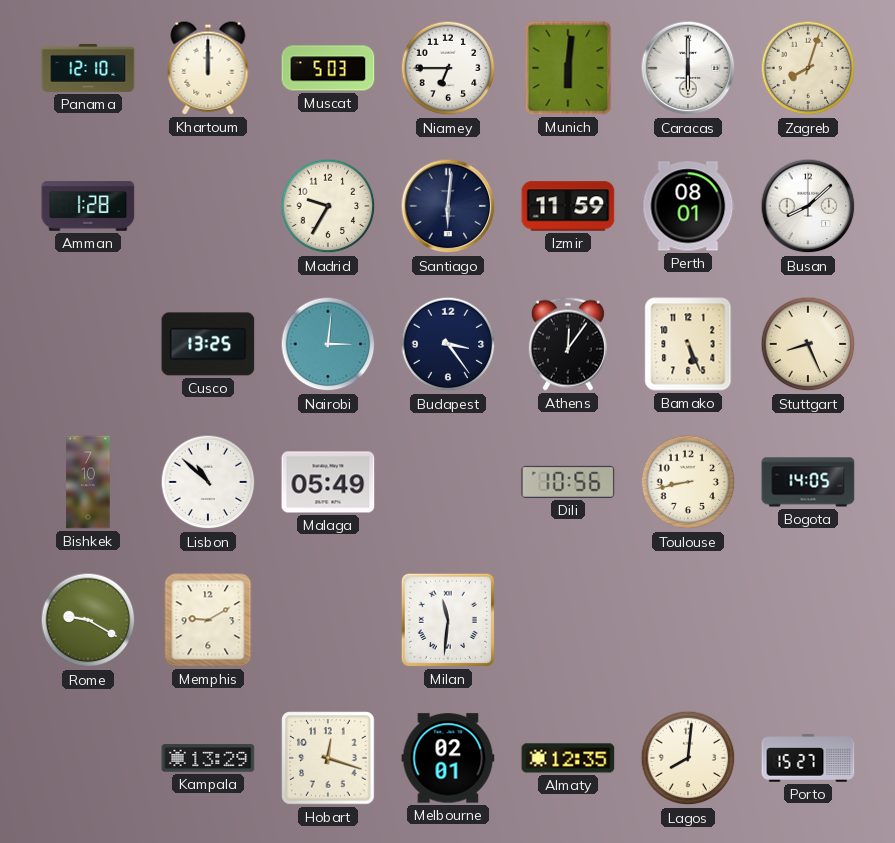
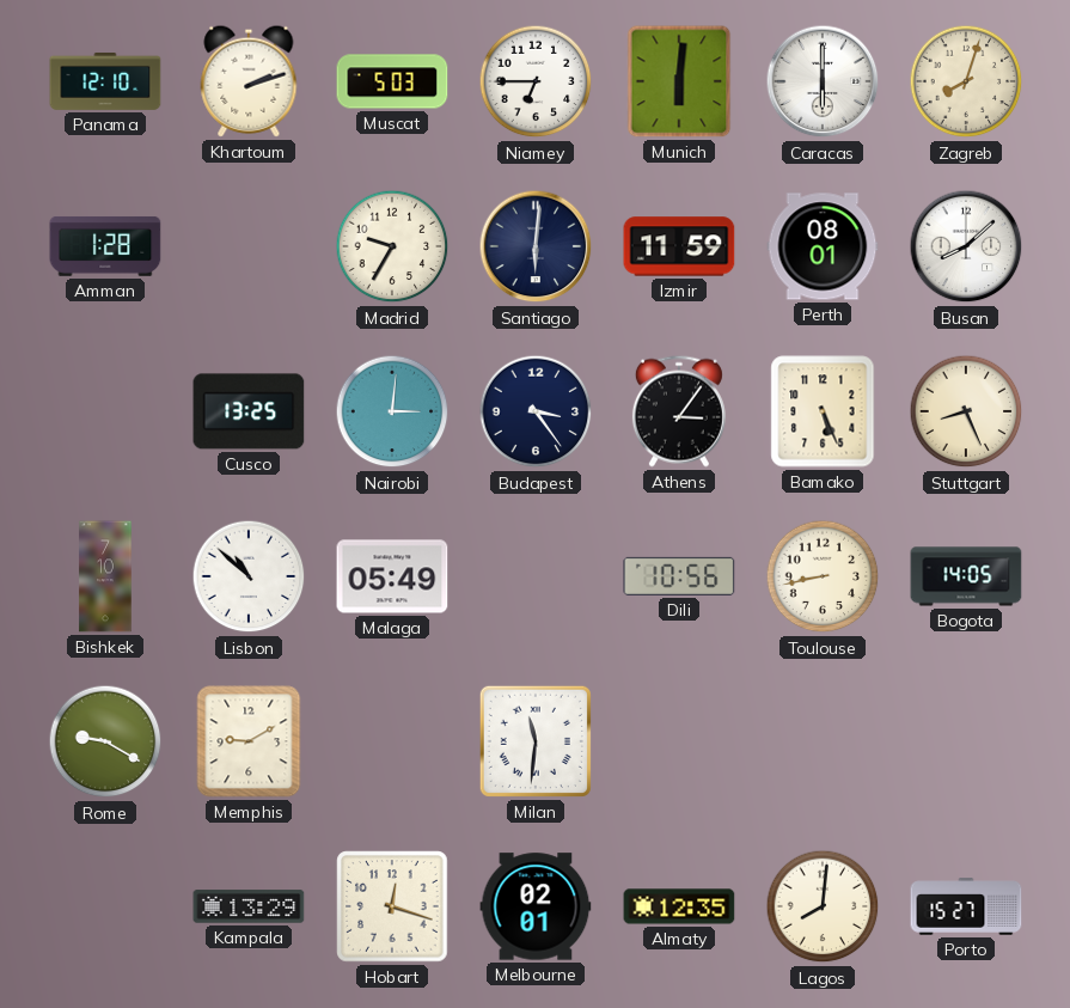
Khartoum: 12:00 -> 2:12 (249, 81)
Athens: 12:06 -> 3:06 (679, 411)
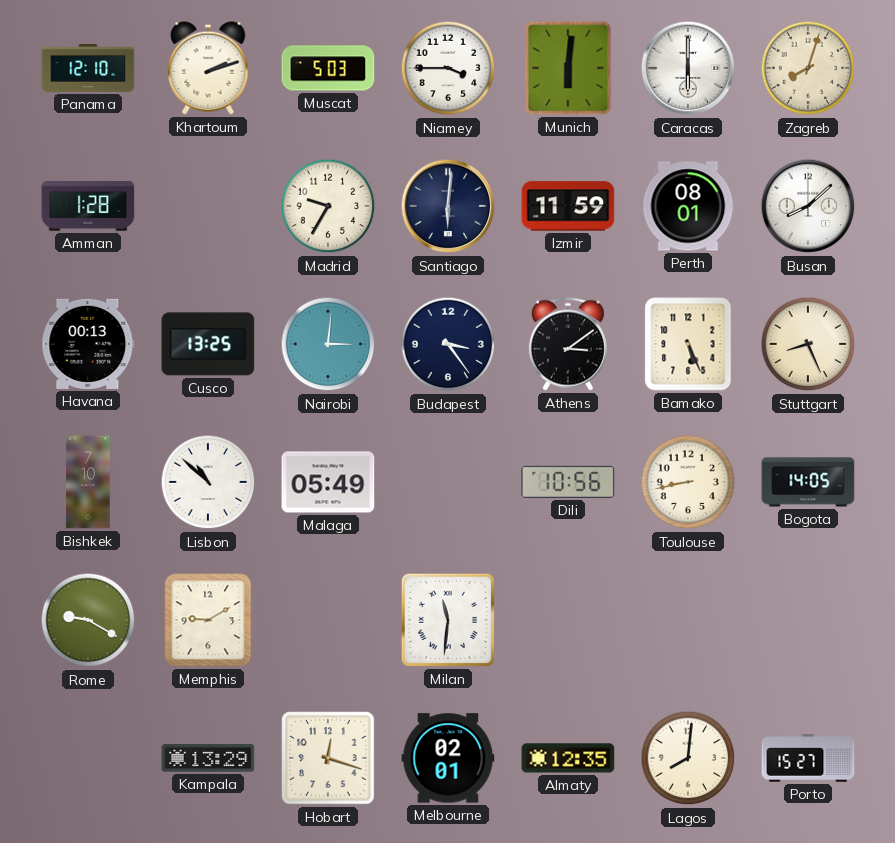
Niamey: 6:45 -> 3:45 (448, 68)
Havana: none -> 00:13 (88, 344)
Athens: 3:06 -> 3:09 (568, 344)
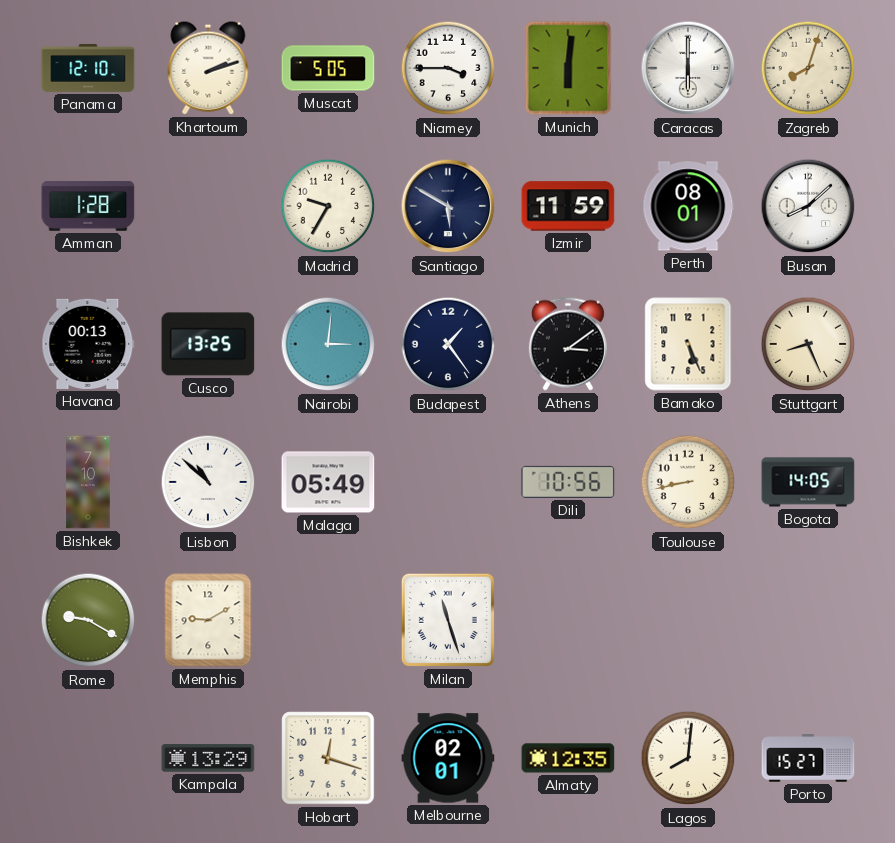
Muscat: 5:03 -> 5:05 (328, 68)
Santiago: 6:01 -> 5:50 (448, 206)
Budapest: 3:24 -> 1:24 (448, 344)
Milan: 11:31 -> 11:27 (448, 620)
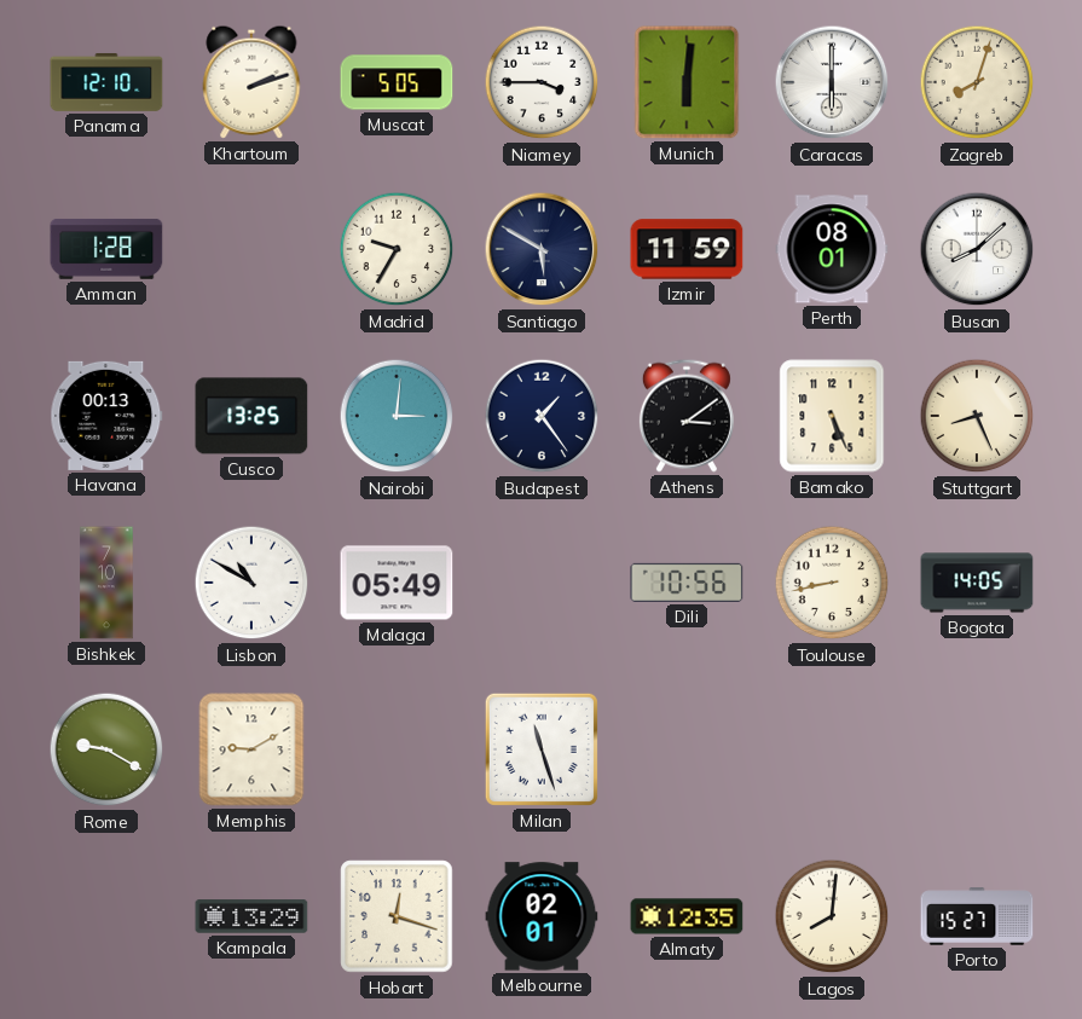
Lisbon: 10:52 -> 10:50 (251, 583)
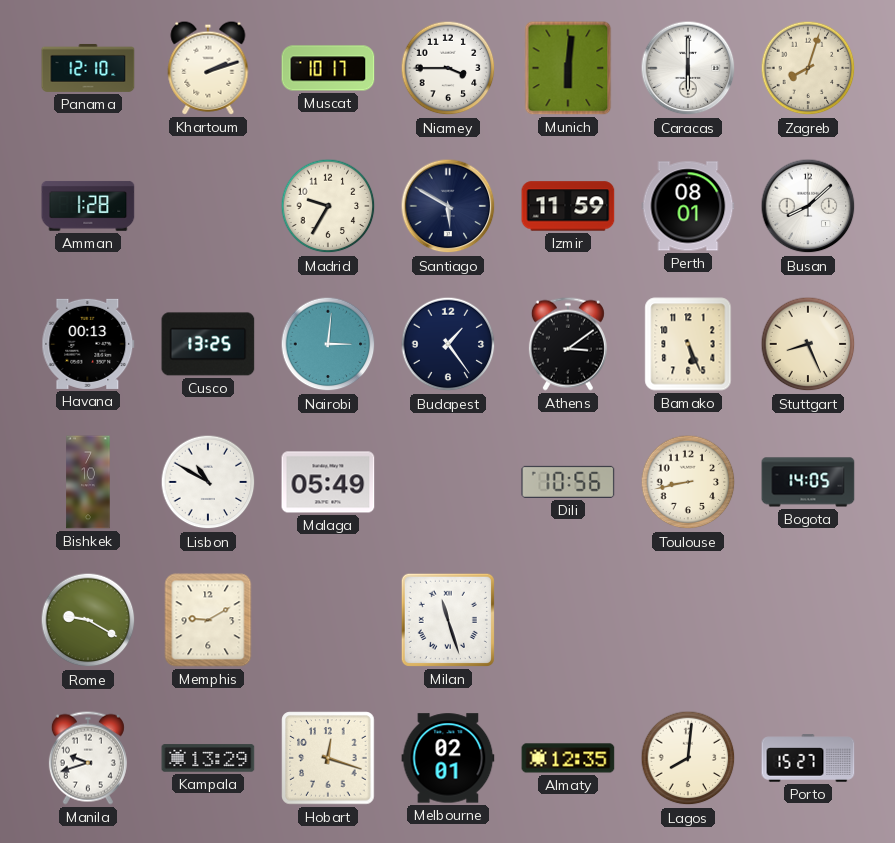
Muscat: 5:05 -> 10:17 (328, 68)
Manila: none -> 9:42 (88, 758)
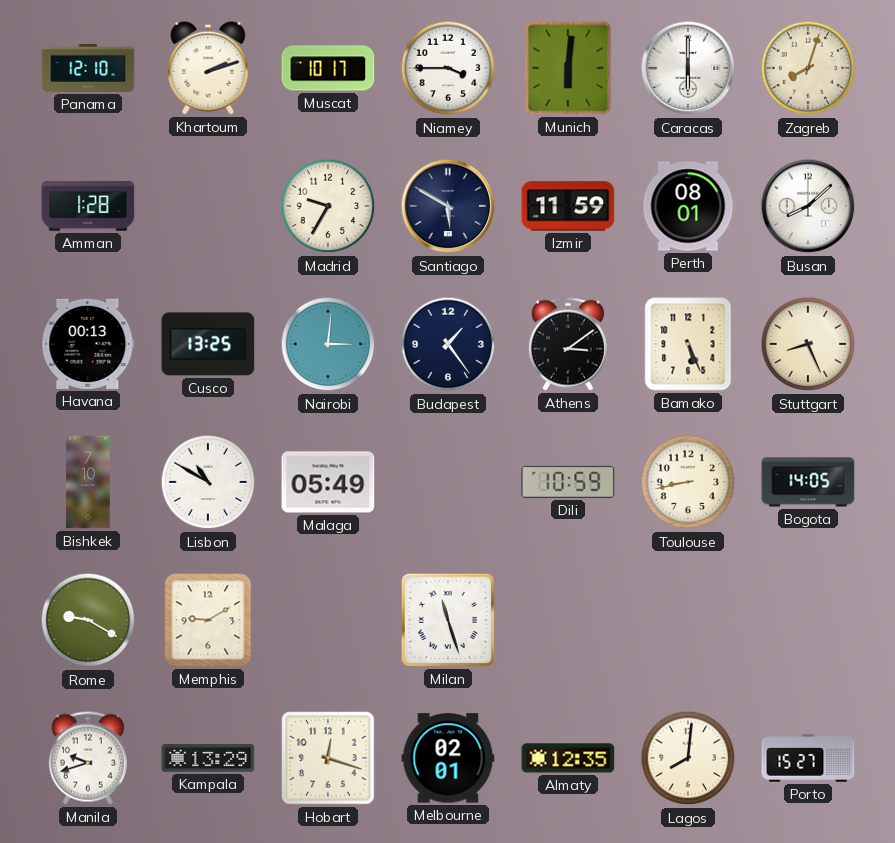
Dili: 10:56 -> 10:59 (568, 482)
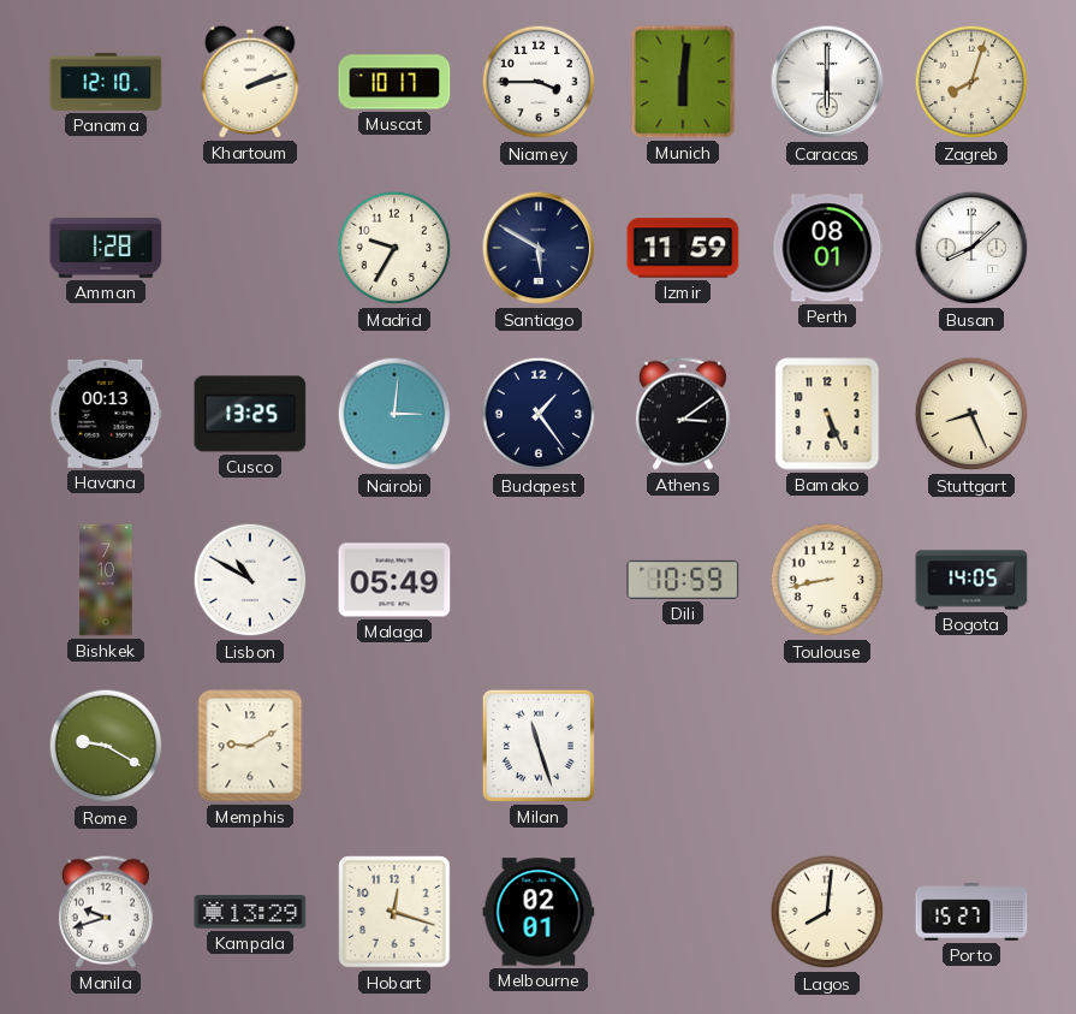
Almaty: 12:35 -> none (568, 758)
